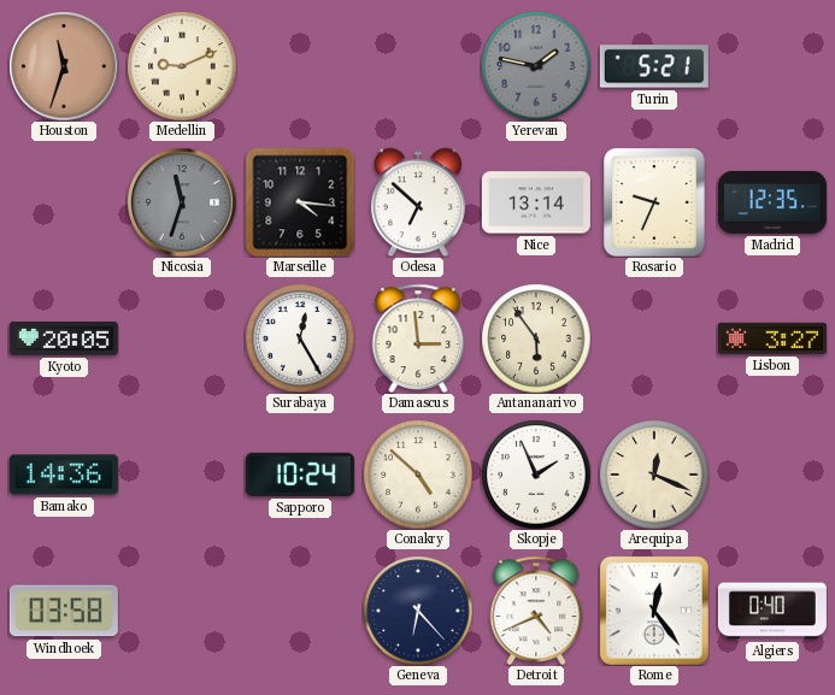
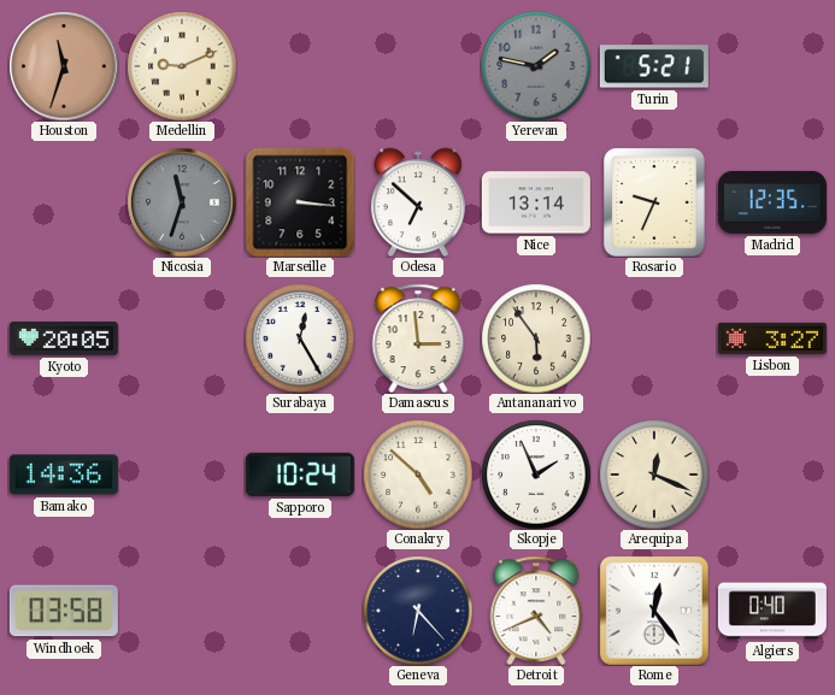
Marseille: 4:16 -> 3:16 (300, 202)
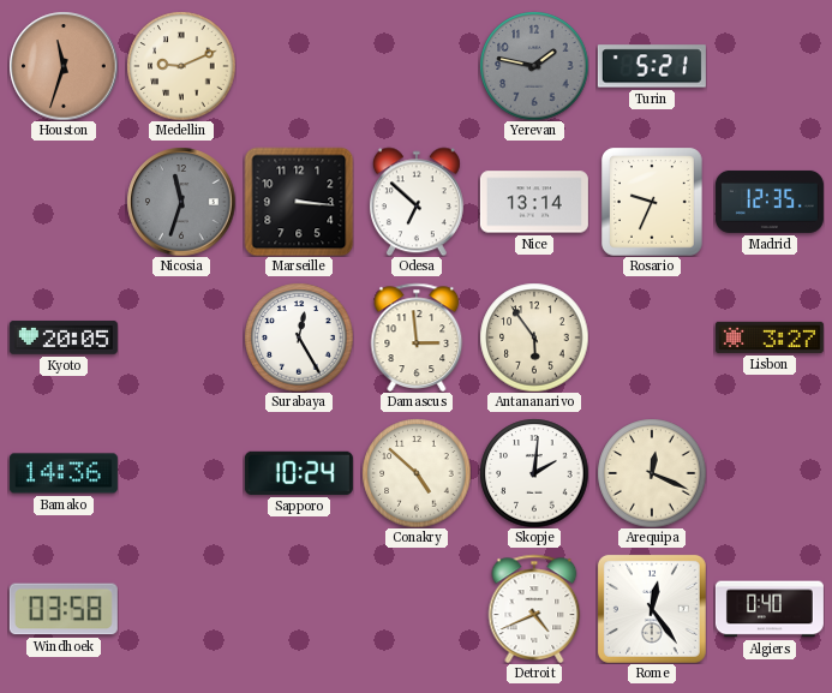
Skopje: 1:56 -> 2:01 (534, 473)
Geneva: 6:23 -> none (418, 611)
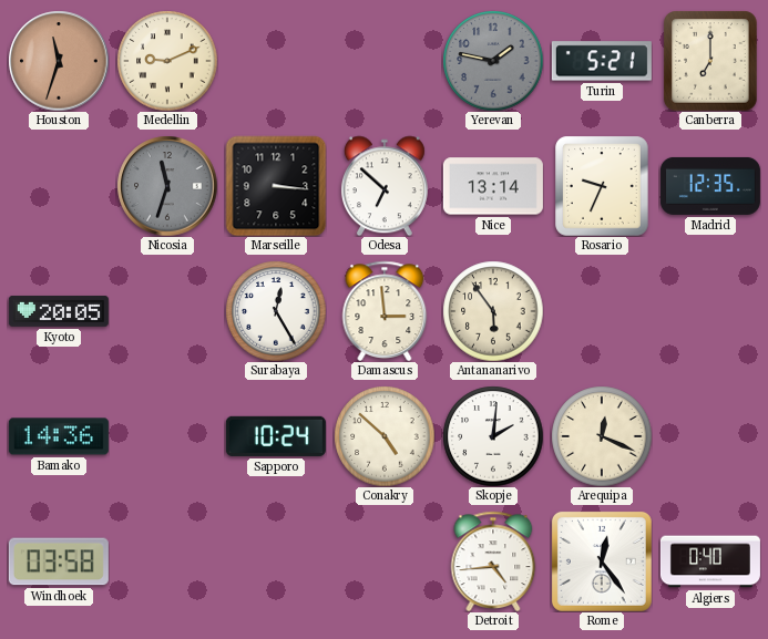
Canberra: none -> 7:00 (710, 61)
Lisbon: 3:27 -> none (770, 337)
Detroit: 4:41 -> 4:44 (493, 561)
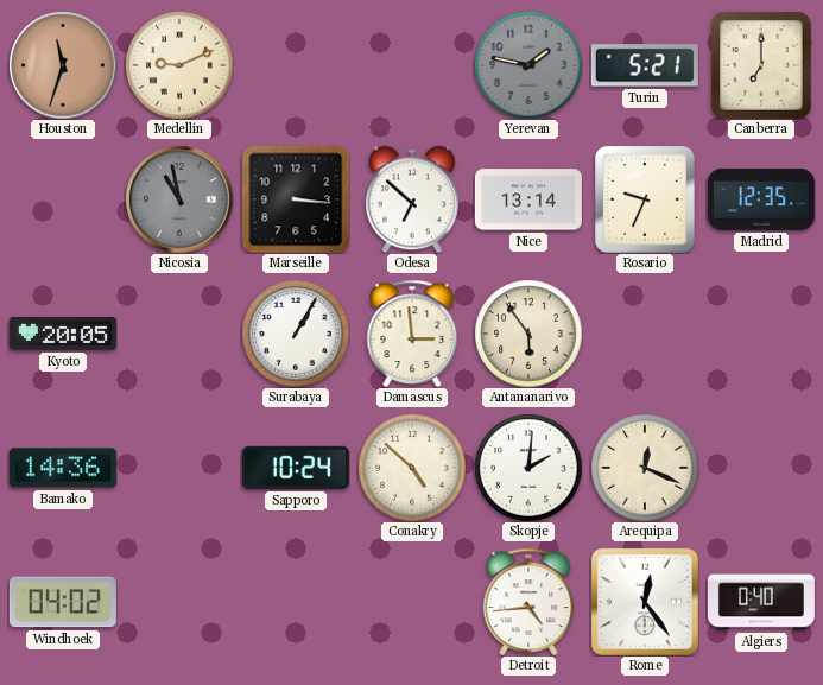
Nicosia: 11:33 -> 10:58 (179, 199)
Surabaya: 12:25 -> 1:05 (296, 334)
Windhoek: 03:58 -> 04:02 (63, 602)
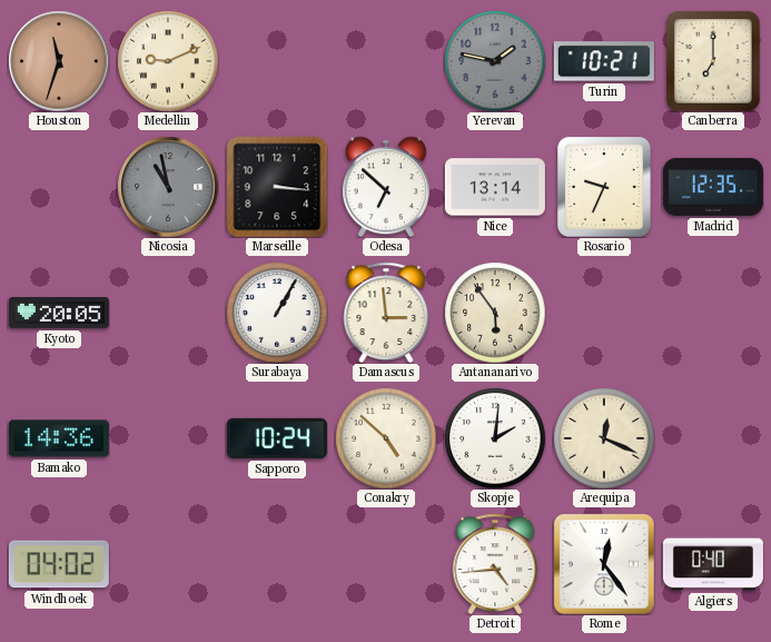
Turin: 5:21 -> 10:21 (604, 61)
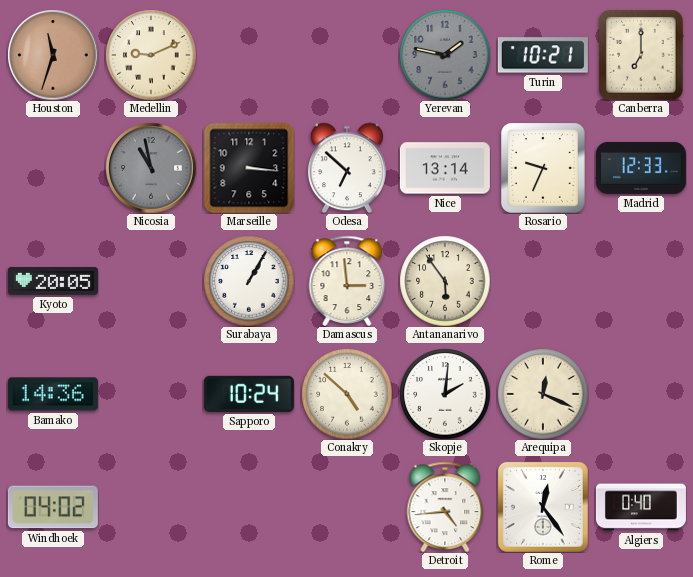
Madrid: 12:35 -> 12:33 (641, 168)
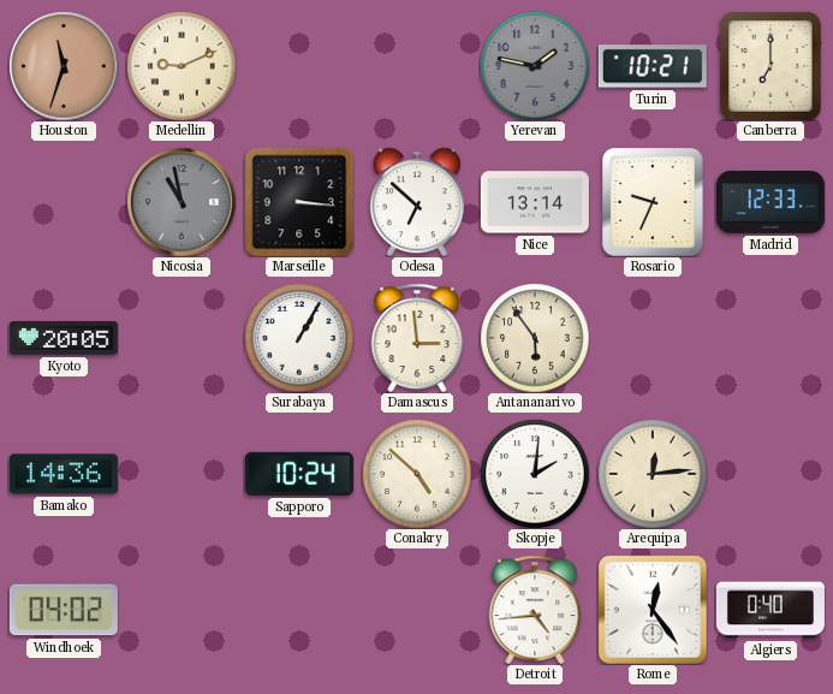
Arequipa: 12:19 -> 12:14 (653, 474)
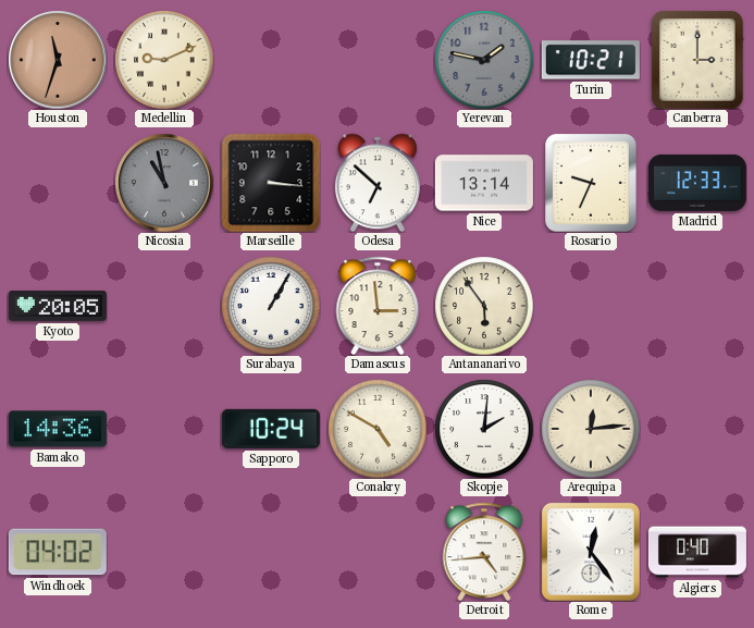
Canberra: 7:00 -> 3:00 (697, 60)
Conakry: 4:52 -> 4:50 (378, 429)
